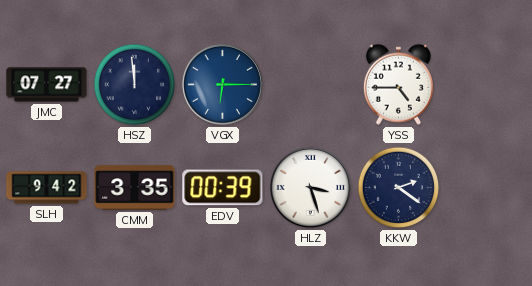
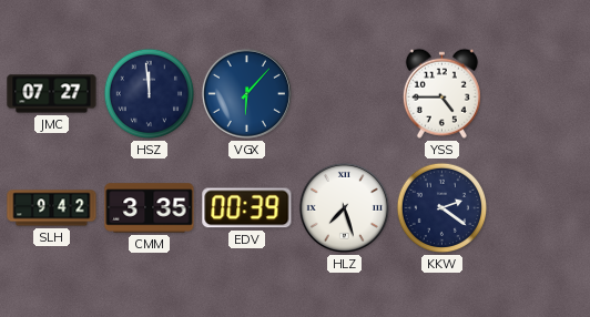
VGX: 6:15 -> 6:07 (246, 93)
HLZ: 3:27 -> 7:27 (344, 207)
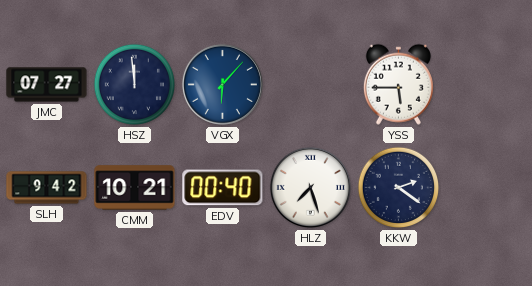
YSS: 4:45 -> 5:45 (398, 84)
CMM: 3:35 -> 10:21 (135, 188)
EDV: 00:39 -> 00:40 (223, 188)
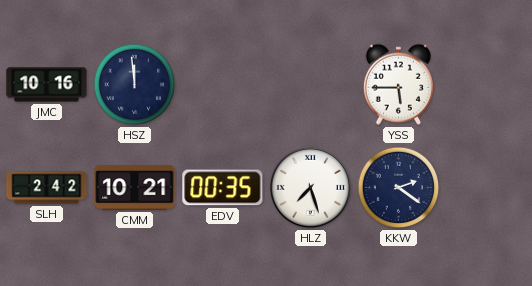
JMC: 07:27 -> 10:16 (47, 85)
VGX: 6:07 -> none (222, 84)
SLH: 9:42 -> 2:42 (47, 188)
EDV: 00:40 -> 00:35 (223, 188)
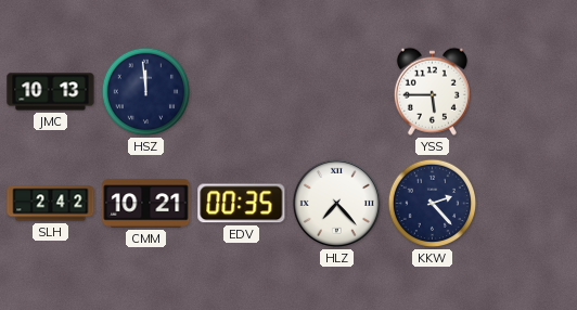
JMC: 10:16 -> 10:13 (51, 92)
HLZ: 7:27 -> 7:23 (336, 203)
KKW: 2:21 -> 2:23 (433, 204)
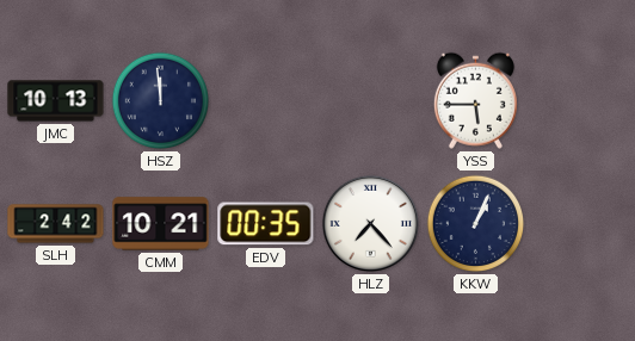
KKW: 2:23 -> 1:04 (476, 224)
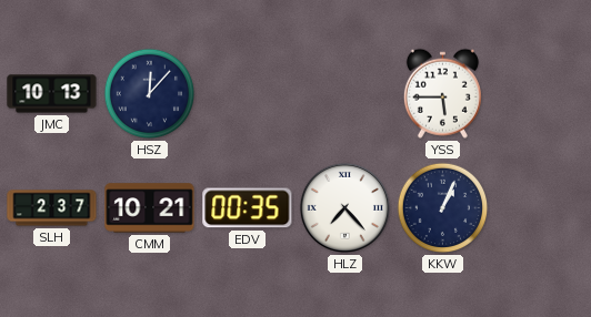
HSZ: 11:59 -> 12:07 (150, 94)
SLH: 2:42 -> 2:37 (52, 208)
